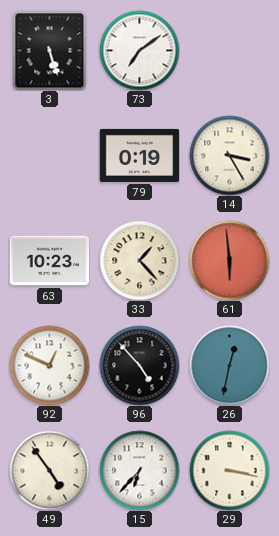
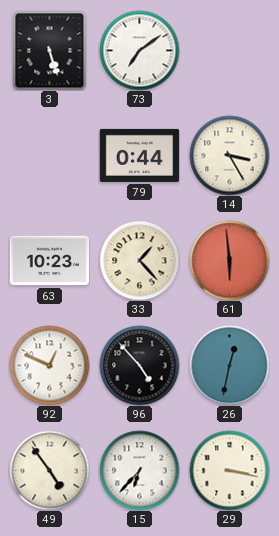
79: 0:19 -> 0:44 (139, 155)
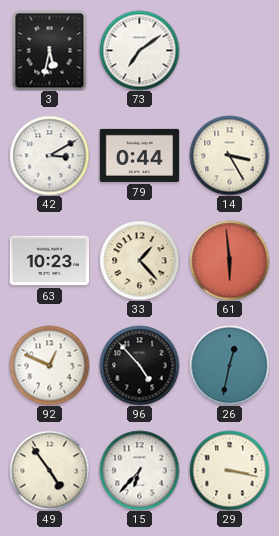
3: 5:27 -> 5:32 (50, 50)
42: none -> 3:10 (49, 155)
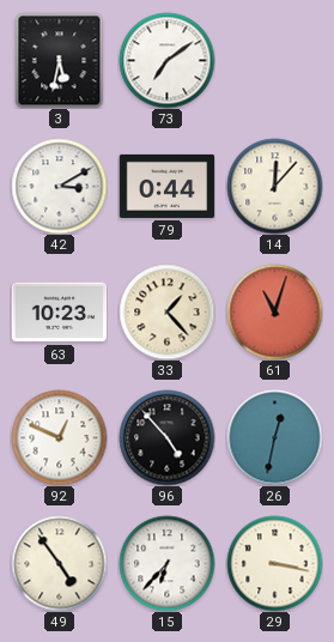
14: 3:25 -> 12:07 (274, 186)
61: 5:59 -> 11:03 (274, 311)
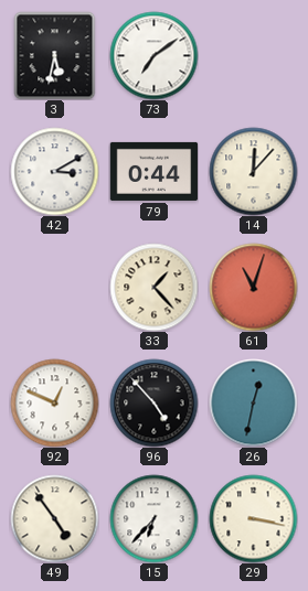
63: 10:23 -> none (59, 313)
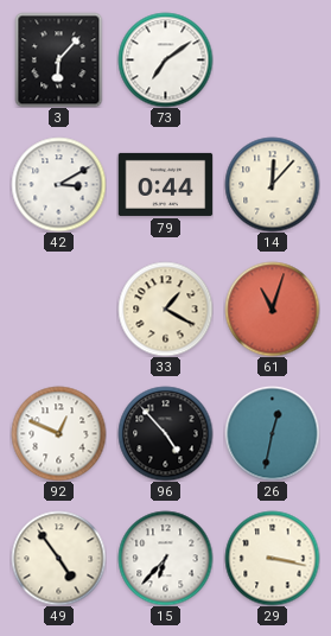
3: 5:32 -> 6:07 (59, 59)
33: 1:23 -> 1:20 (165, 309)
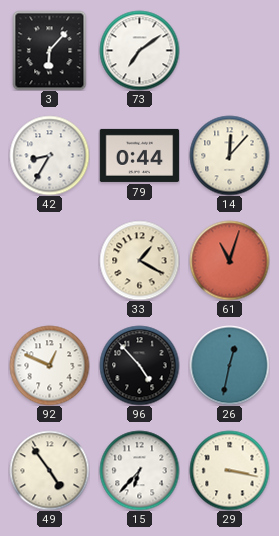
42: 3:10 -> 8:35 (49, 155)
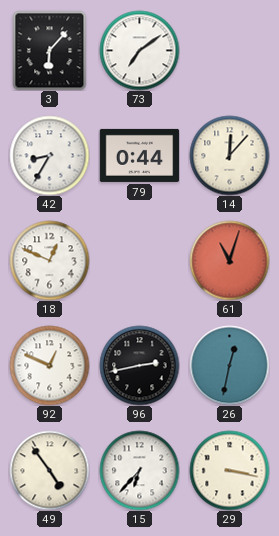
18: none -> 12:49 (49, 260)
33: 1:20 -> none (139, 260)
96: 4:53 -> 2:43 (139, 365)
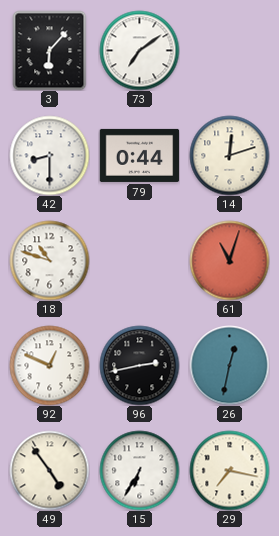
42: 8:35 -> 8:30 (49, 155)
14: 12:07 -> 12:12 (229, 155)
18: 12:49 -> 10:48 (49, 260)
15: 6:37 -> 6:35 (139, 470)
29: 3:17 -> 7:17 (229, 470)
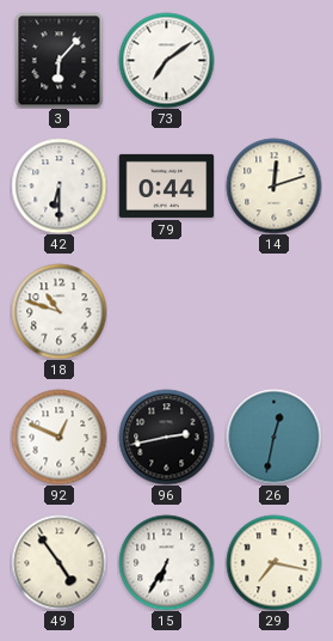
42: 8:30 -> 6:30 (58, 185)
61: 11:03 -> none (229, 260)
